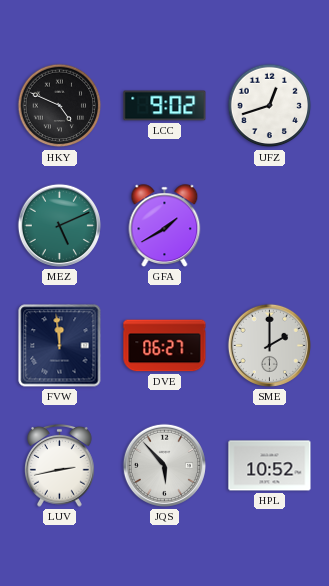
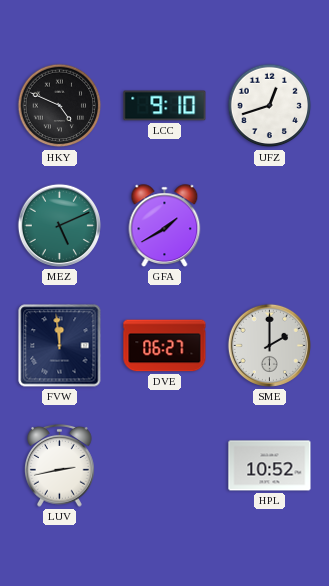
LCC: 9:02 -> 9:10 (165, 106)
JQS: 5:53 -> none (164, 465)
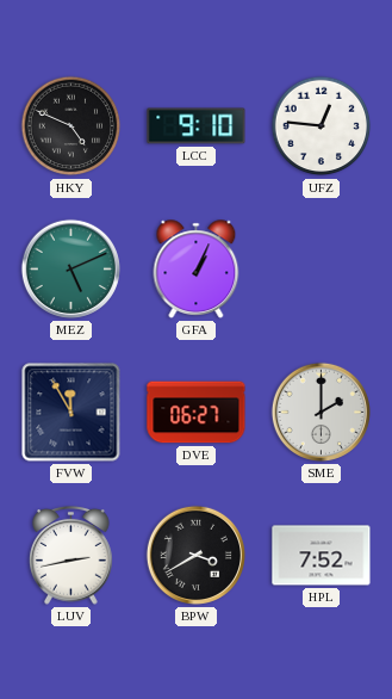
UFZ: 12:42 -> 12:46 (322, 126)
GFA: 1:40 -> 1:04 (197, 270)
FVW: 11:59 -> 11:55 (71, 413)
BPW: none -> 3:40 (195, 555)
HPL: 10:52 -> 7:52 (322, 556)
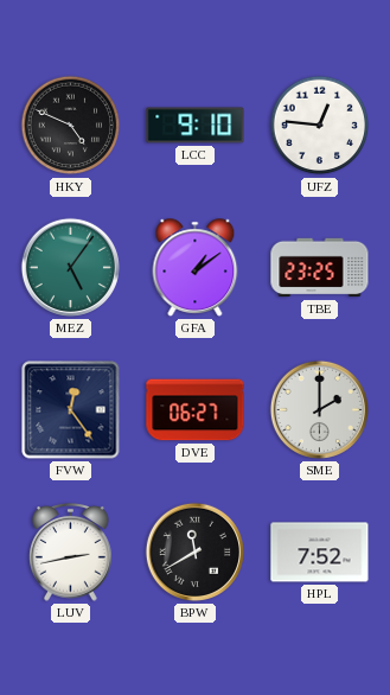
MEZ: 5:11 -> 5:06 (70, 267)
GFA: 1:04 -> 1:09 (196, 268)
TBE: none -> 23:25 (320, 268)
FVW: 11:55 -> 12:24 (71, 410)
BPW: 3:40 -> 11:40 (194, 551)
